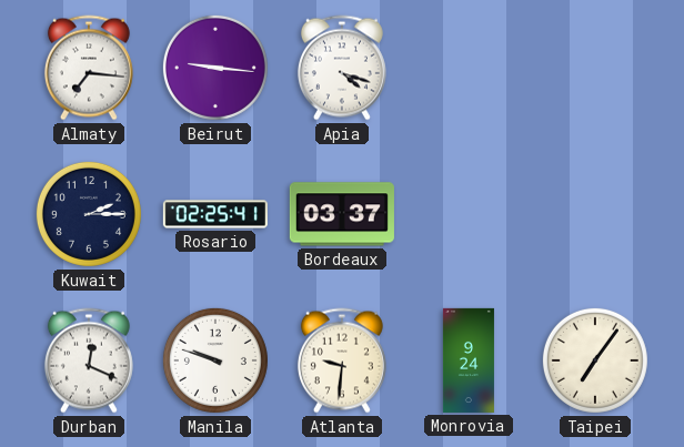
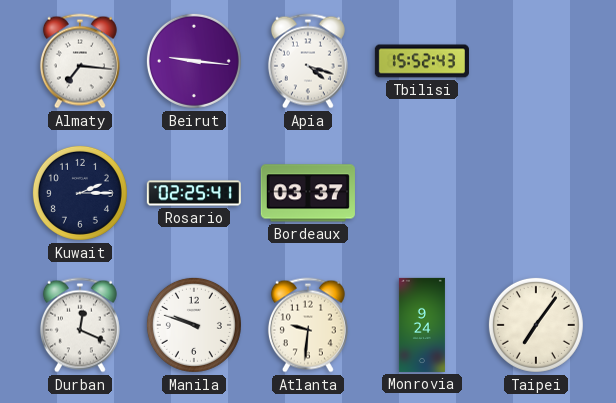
Tbilisi: none -> 15:52 (422, 61)
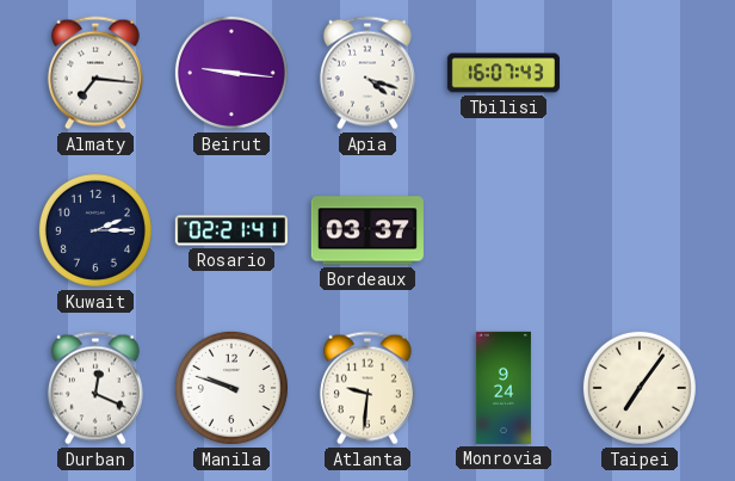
Tbilisi: 15:52 -> 16:07 (504, 73)
Rosario: 02:25 -> 02:21 (231, 230)
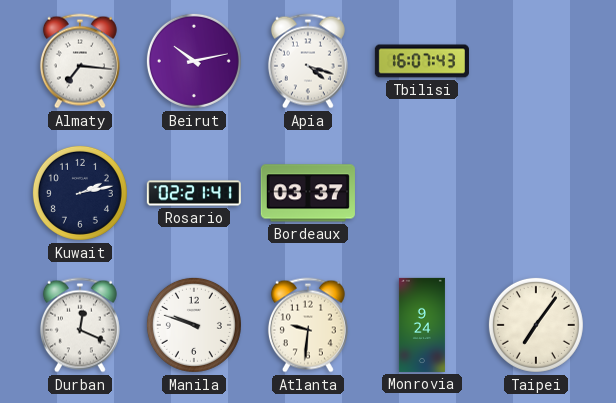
Beirut: 9:16 -> 10:13 (194, 61)
Kuwait: 2:15 -> 2:13 (80, 193)
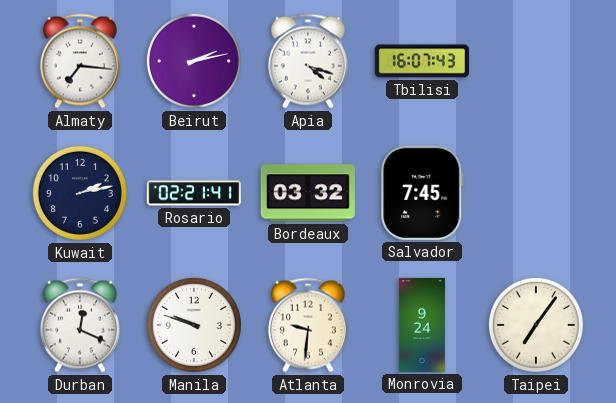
Beirut: 10:13 -> 2:13 (194, 61)
Bordeaux: 03:37 -> 03:32 (308, 193)
Salvador: none -> 7:45 (422, 193)
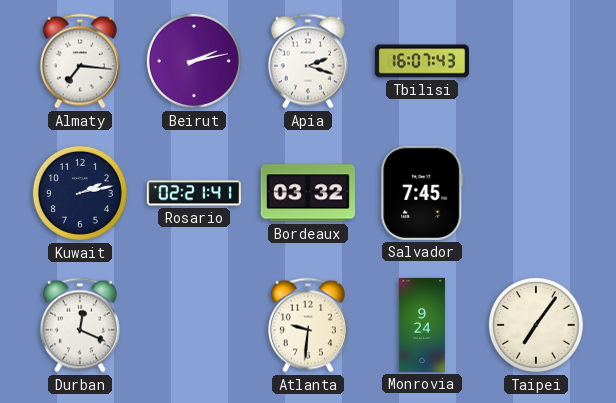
Apia: 4:18 -> 2:18 (308, 61)
Manila: 9:48 -> none (194, 325)
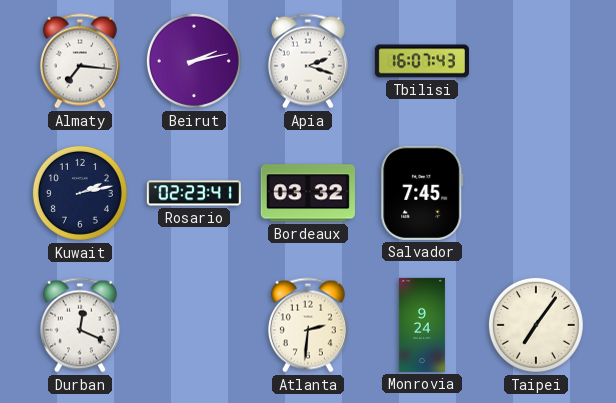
Rosario: 02:21 -> 02:23 (194, 193)
Atlanta: 9:31 -> 2:31 (308, 325)
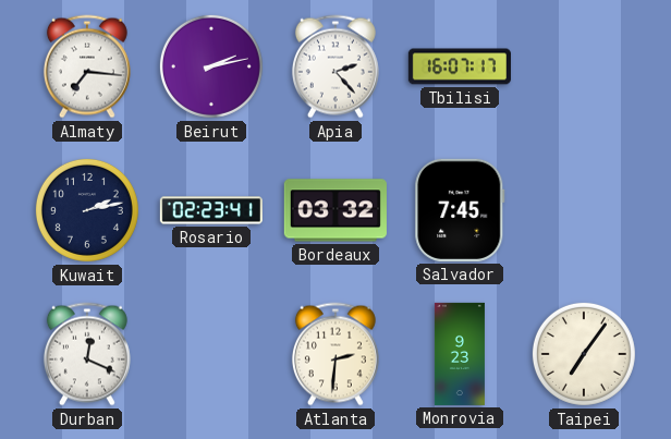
Apia: 2:18 -> 2:23 (335, 66)
Tbilisi: 16:07:43 -> 16:07:17 (460, 66)
Monrovia: 9:24 -> 9:23 (460, 354)
